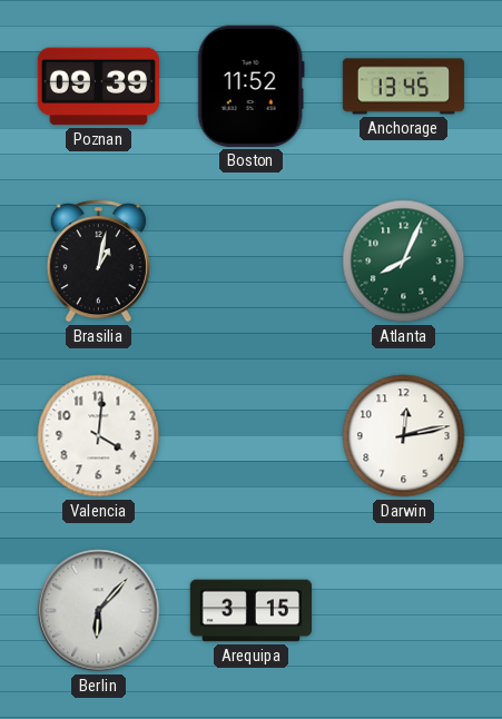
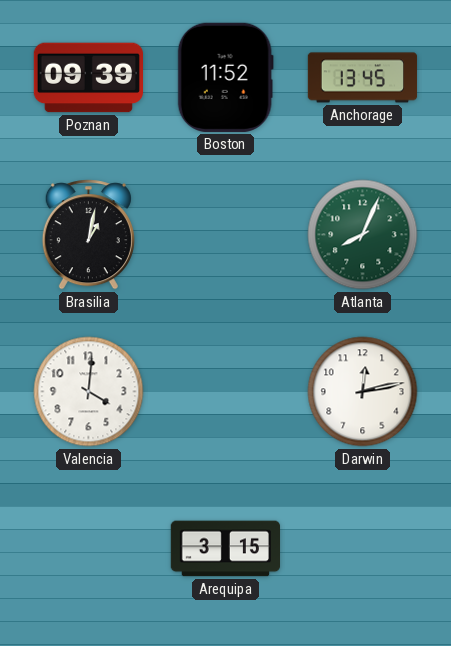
Berlin: 6:07 -> none (99, 611)
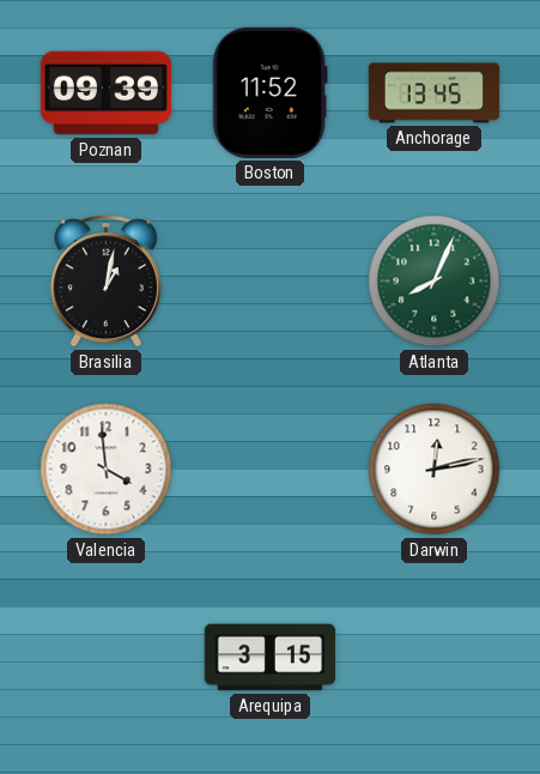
Valencia: 4:01 -> 3:59 (107, 470)
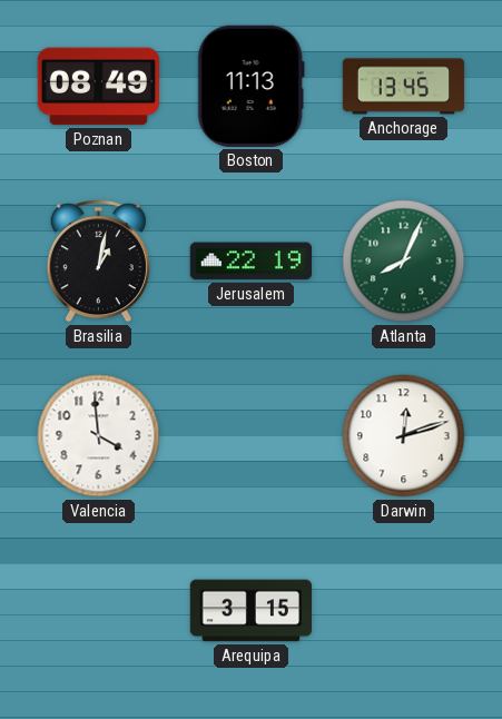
Poznan: 09:39 -> 08:49 (98, 87)
Boston: 11:52 -> 11:13 (250, 86)
Jerusalem: none -> 22:19 (250, 262)
Darwin: 12:13 -> 12:12 (404, 436)
